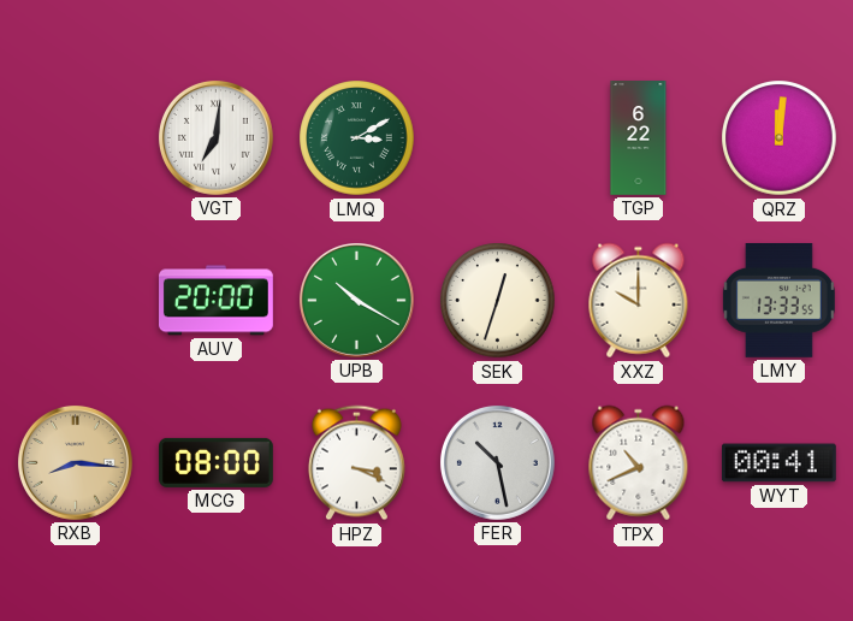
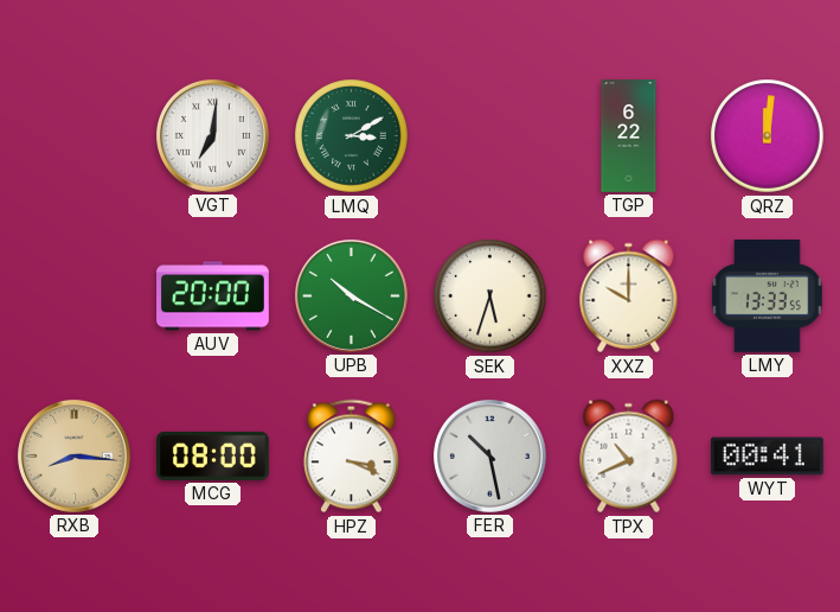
SEK: 12:33 -> 5:33 (490, 297)
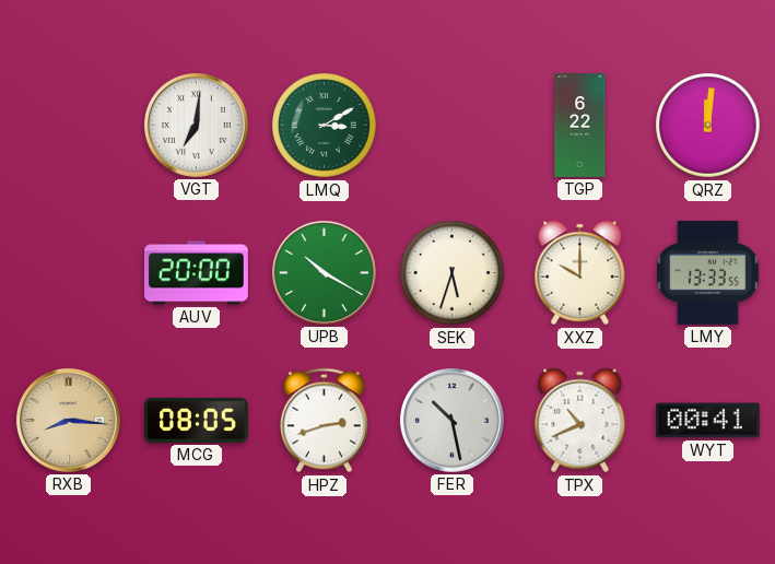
MCG: 08:00 -> 08:05 (197, 420)
HPZ: 3:19 -> 2:42 (324, 421)
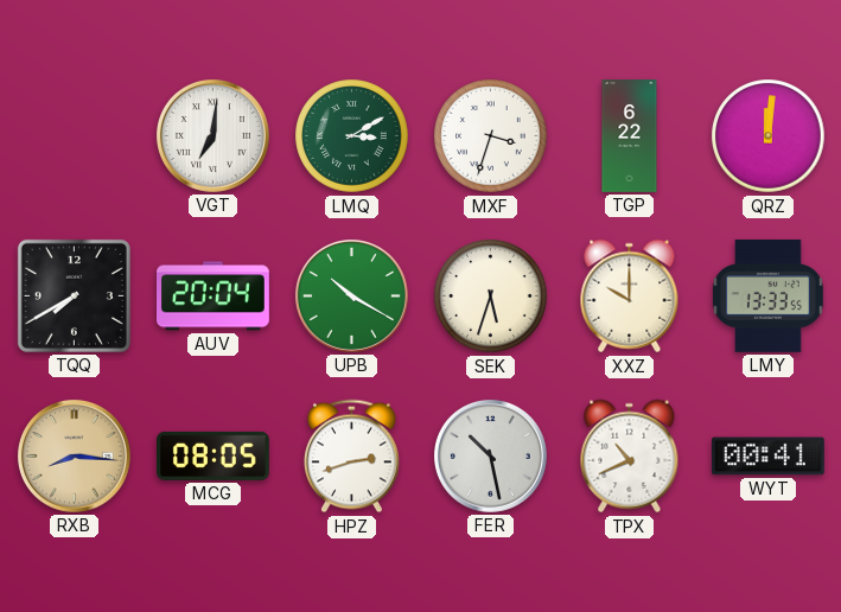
MXF: none -> 3:33 (491, 136)
TQQ: none -> 7:40 (74, 295)
AUV: 20:00 -> 20:04 (214, 297)
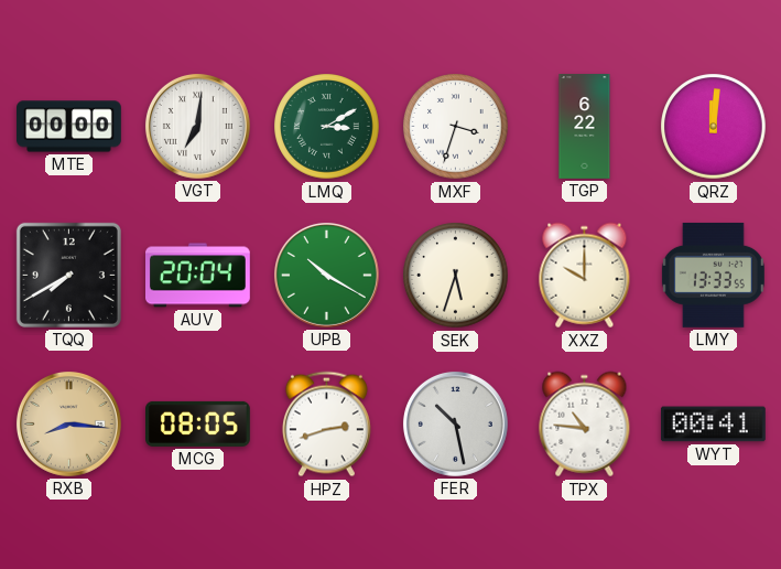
MTE: none -> 00:00 (69, 127)
TPX: 10:41 -> 10:46 (585, 425)
